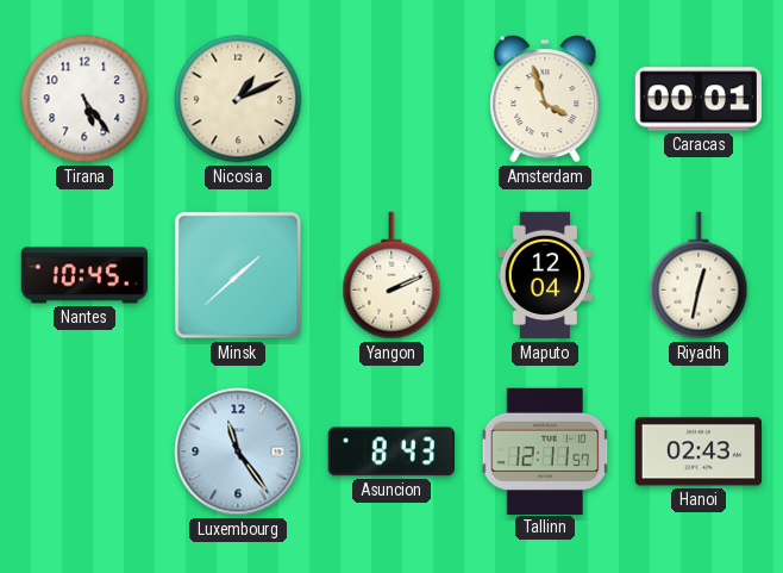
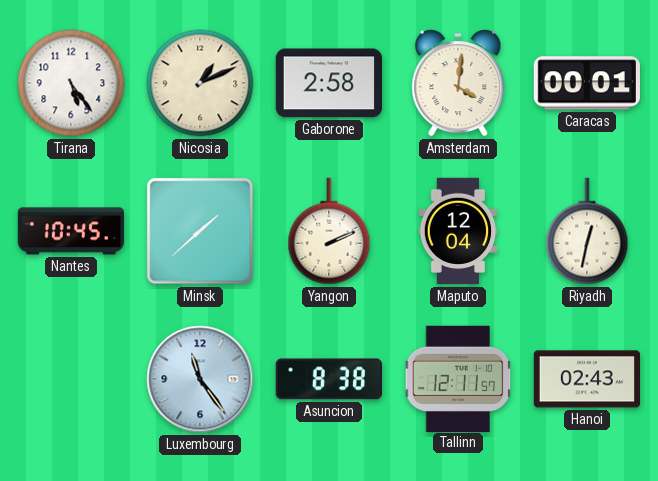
Gaborone: none -> 2:58 (328, 83)
Amsterdam: 3:57 -> 4:01 (458, 83)
Asuncion: 8:43 -> 8:38 (329, 379)
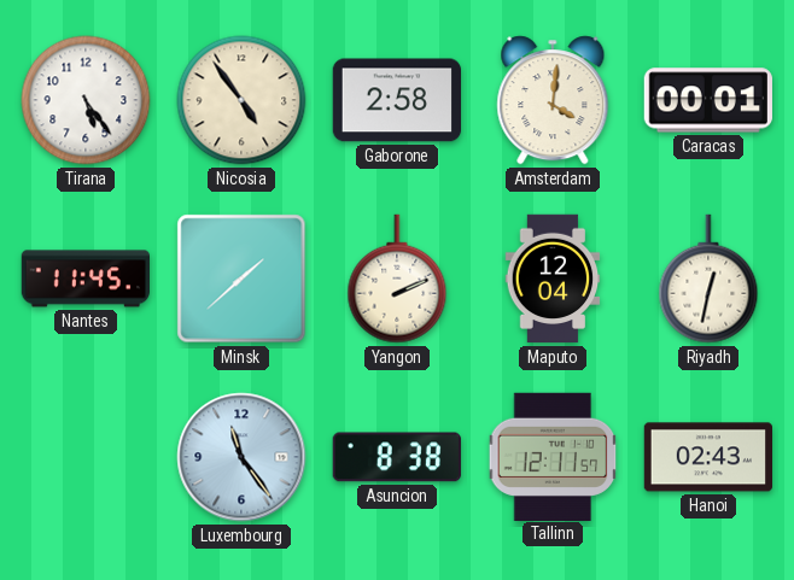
Nicosia: 1:11 -> 4:54 (241, 100)
Nantes: 10:45 -> 11:45 (84, 279)
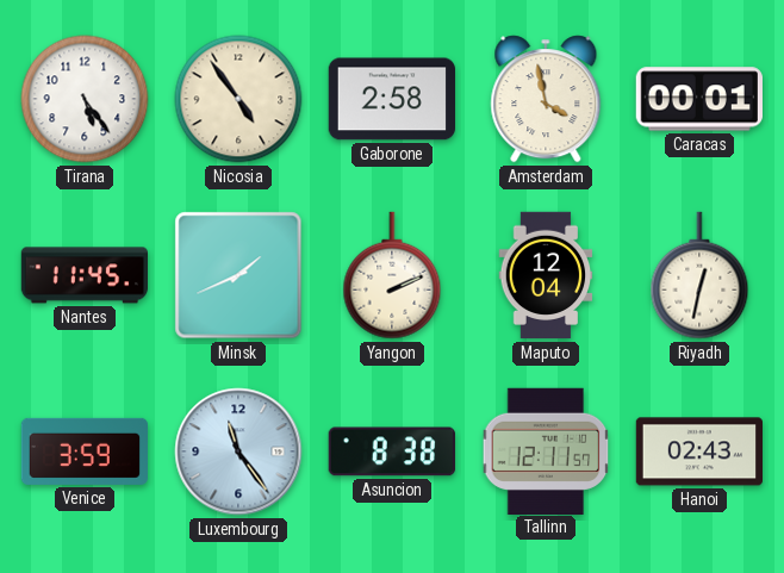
Amsterdam: 4:01 -> 3:58 (546, 99)
Minsk: 1:38 -> 1:41 (238, 275)
Venice: none -> 3:59 (83, 451)
